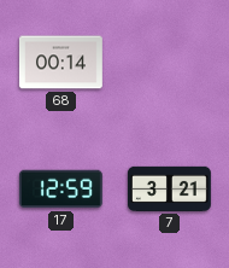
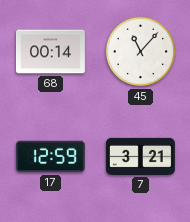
45: none -> 11:07 (141, 52)
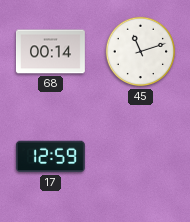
45: 11:07 -> 11:12 (141, 52)
7: 3:21 -> none (141, 156)
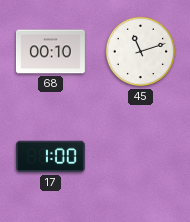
68: 00:14 -> 00:10 (50, 52)
17: 12:59 -> 1:00 (50, 157)
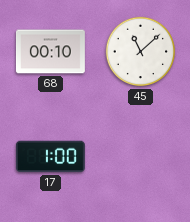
45: 11:12 -> 11:08 (141, 52)
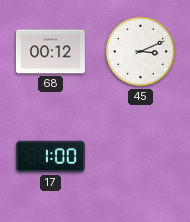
68: 00:10 -> 00:12 (50, 52)
45: 11:08 -> 3:11 (141, 52)
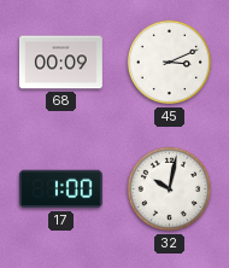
68: 00:12 -> 00:09 (60, 63)
32: none -> 10:02 (170, 190)
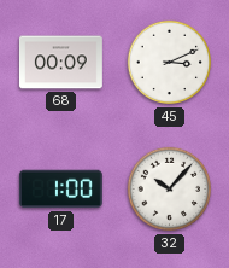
32: 10:02 -> 10:07 (170, 190)
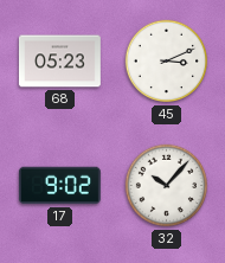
68: 00:09 -> 05:23 (59, 62)
17: 1:00 -> 9:02 (59, 186)
